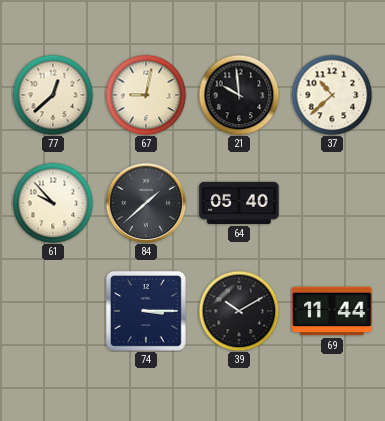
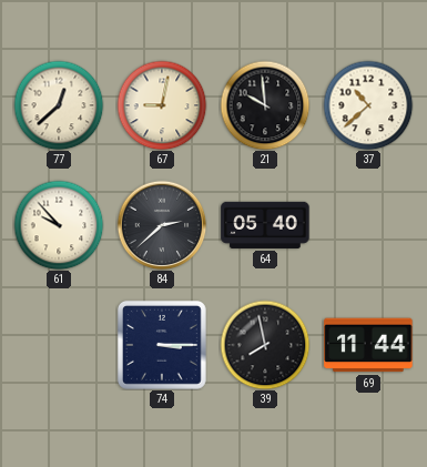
84: 1:38 -> 2:38 (162, 225)
39: 10:10 -> 7:58 (265, 345)
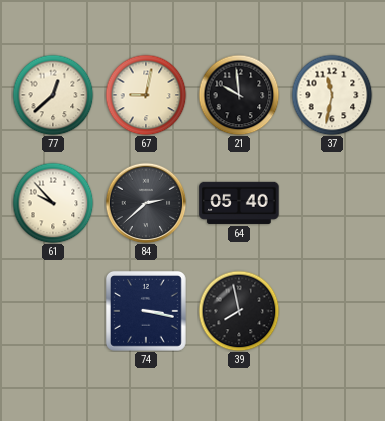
37: 10:38 -> 11:32 (332, 95)
74: 3:15 -> 3:17 (146, 311)
69: 11:44 -> none (368, 345)
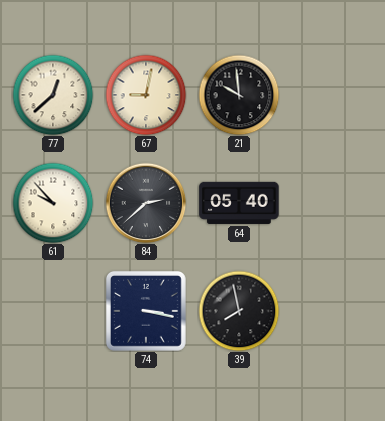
37: 11:32 -> none (332, 95)
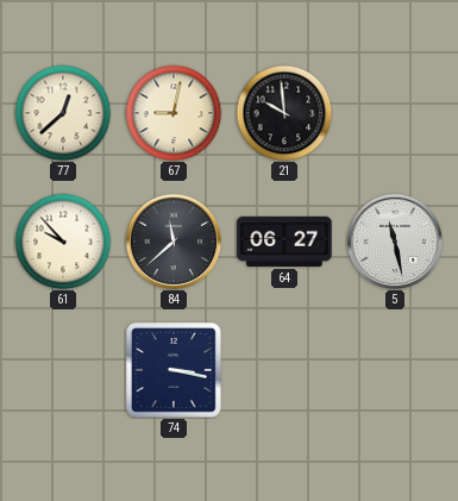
84: 2:38 -> 11:38 (174, 242)
64: 05:40 -> 06:27 (284, 242)
5: none -> 11:28 (395, 242)
39: 7:58 -> none (239, 311)
